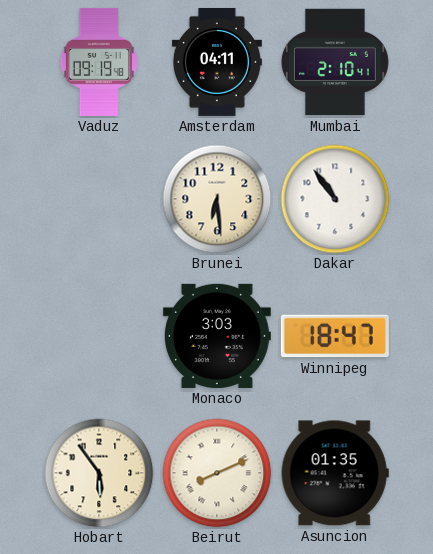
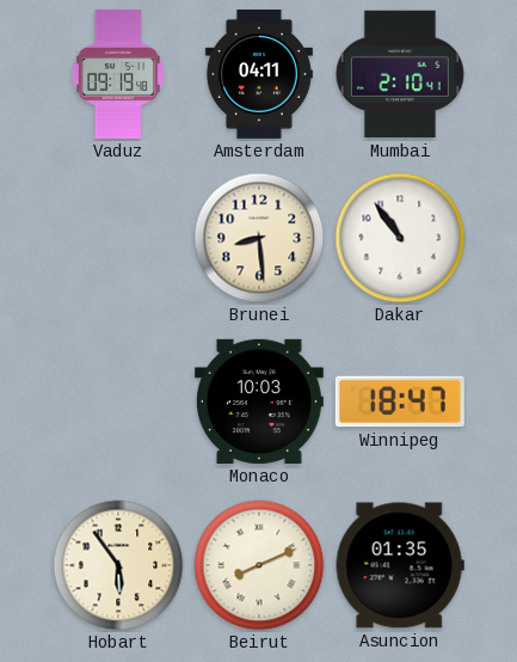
Brunei: 6:29 -> 8:29 (259, 238)
Monaco: 3:03 -> 10:03 (259, 402)
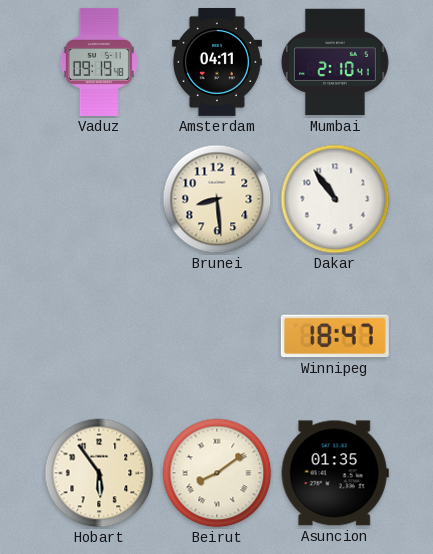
Monaco: 10:03 -> none (259, 402)
Beirut: 8:11 -> 8:09 (217, 473)
